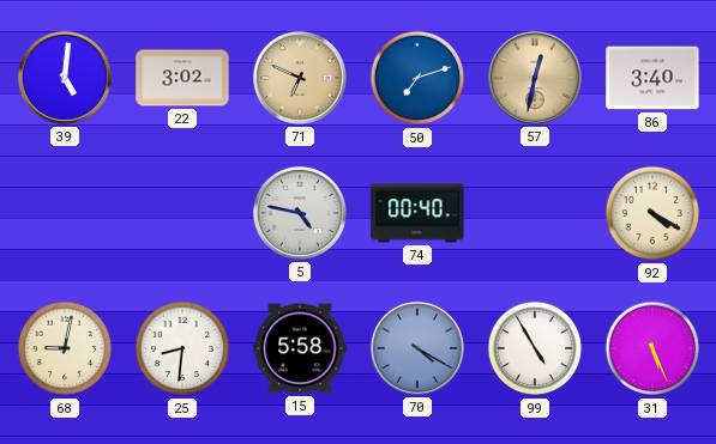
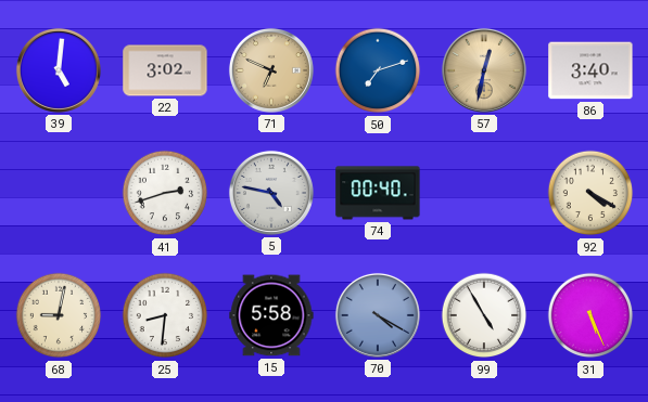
41: none -> 2:42 (165, 193)
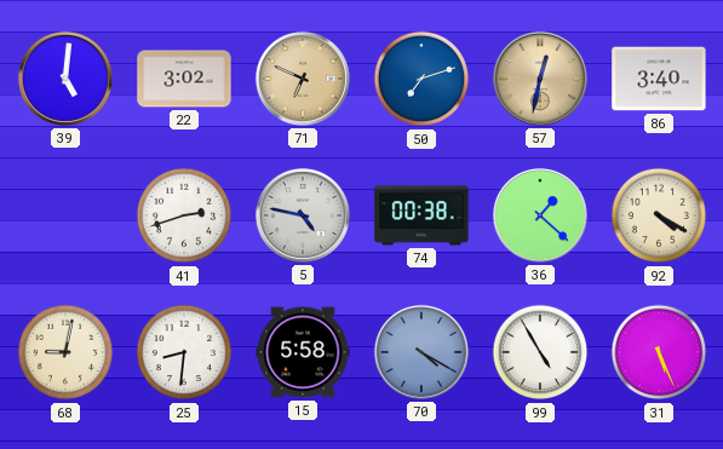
74: 00:40 -> 00:38 (421, 215)
36: none -> 1:22 (540, 215)
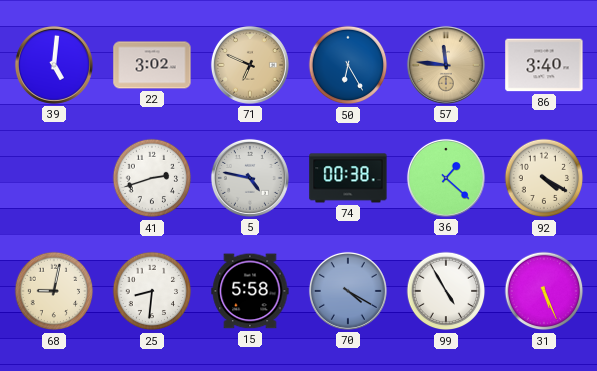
50: 7:12 -> 6:25 (348, 65)
57: 12:32 -> 11:46 (446, 65)
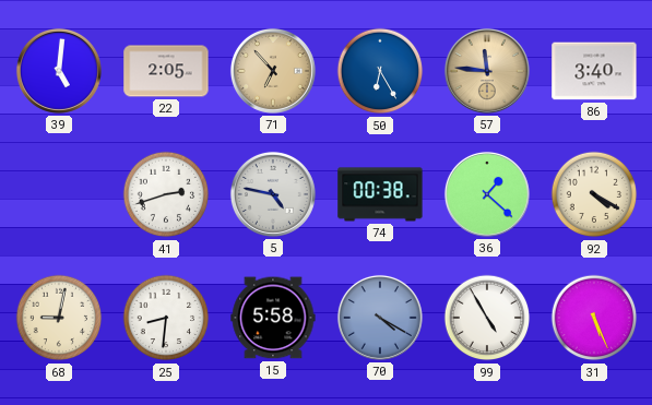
22: 3:02 -> 2:05 (166, 71)
71: 6:49 -> 6:53 (273, 71)
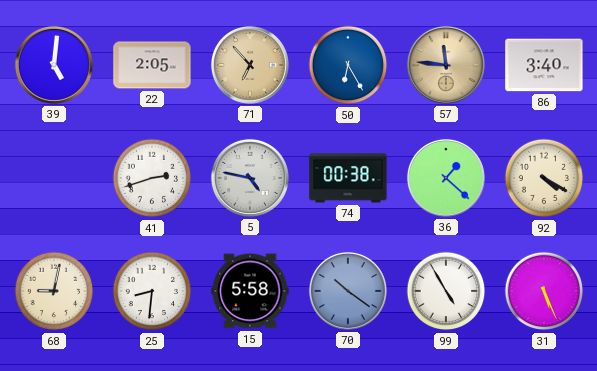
70: 4:20 -> 10:21 (348, 291)
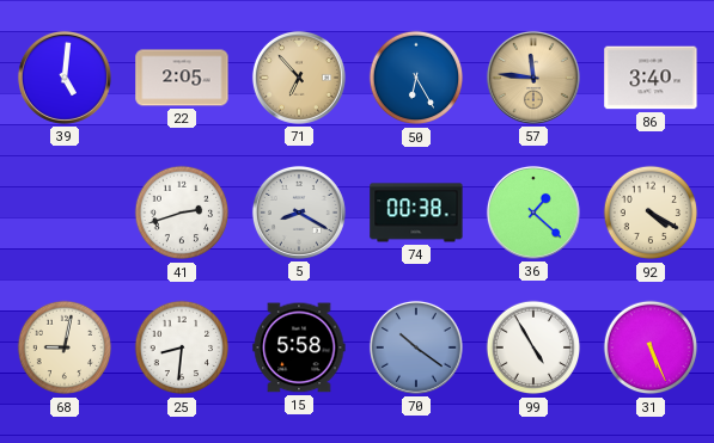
5: 4:47 -> 8:20 (299, 213)
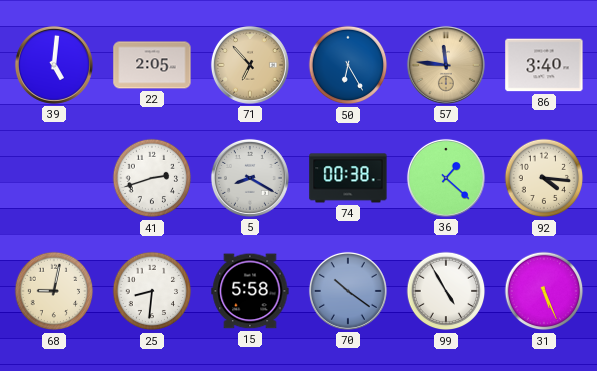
92: 4:20 -> 4:16 (544, 178)
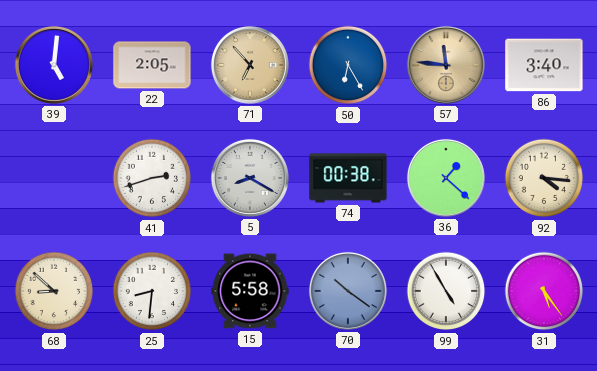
68: 9:02 -> 8:52 (54, 291)
31: 5:26 -> 5:24 (544, 291)
